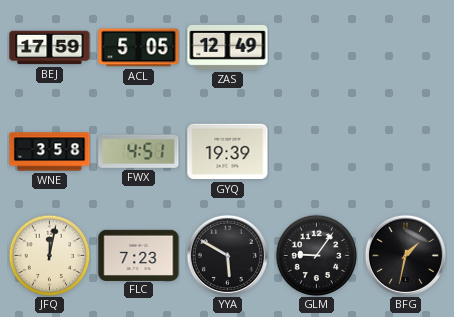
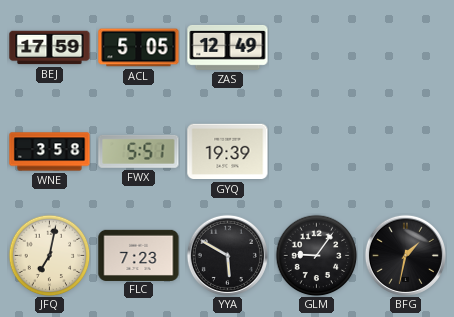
FWX: 4:51 -> 5:51 (139, 151)
JFQ: 12:02 -> 7:02 (49, 255)
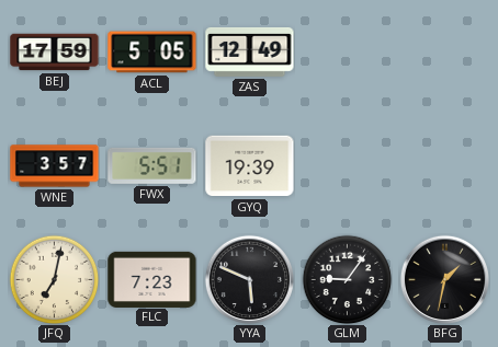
WNE: 3:58 -> 3:57 (55, 166)
YYA: 5:50 -> 5:49 (249, 279)
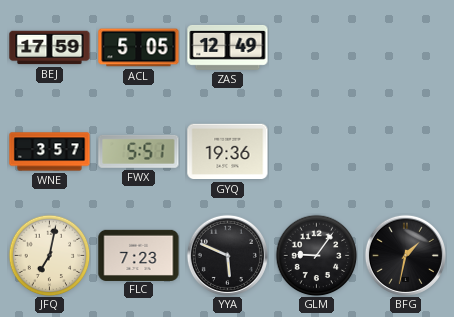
GYQ: 19:39 -> 19:36 (228, 152)
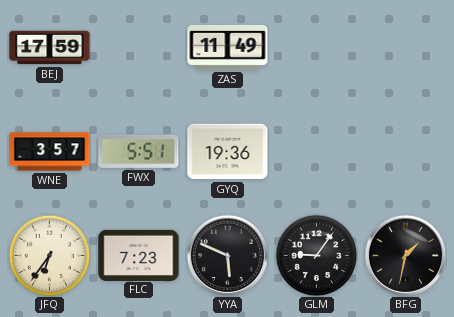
ACL: 5:05 -> none (139, 48)
ZAS: 12:49 -> 11:49 (228, 47)
JFQ: 7:02 -> 6:36 (49, 255)
